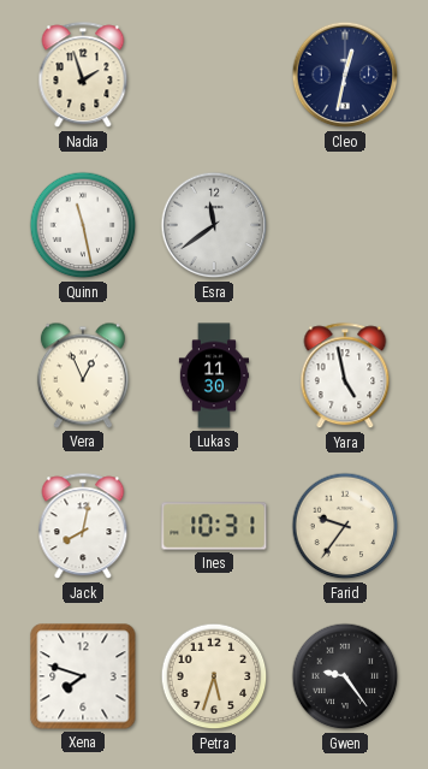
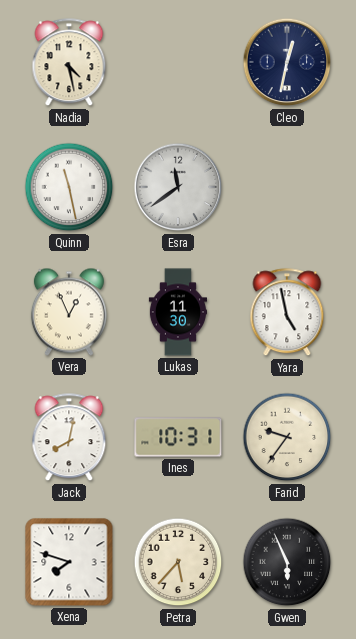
Nadia: 1:57 -> 4:28 (69, 63)
Petra: 5:33 -> 5:37 (178, 562)
Gwen: 9:24 -> 5:56 (287, 562)
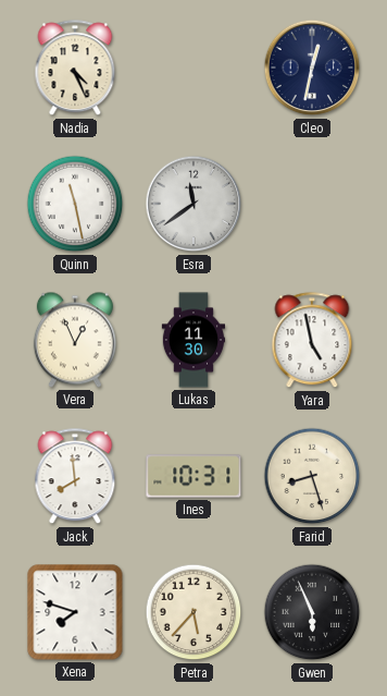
Nadia: 4:28 -> 4:26 (75, 69)
Jack: 8:02 -> 7:59 (75, 477)
Farid: 9:36 -> 8:27 (312, 476)
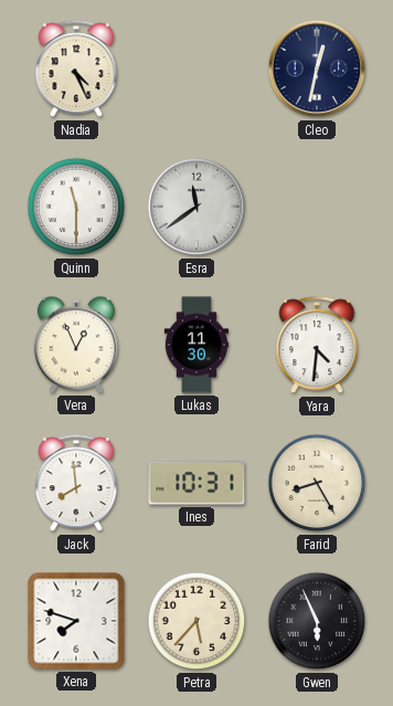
Quinn: 11:28 -> 11:30 (76, 207)
Yara: 4:58 -> 4:31 (317, 346)
Farid: 8:27 -> 8:25 (317, 483)
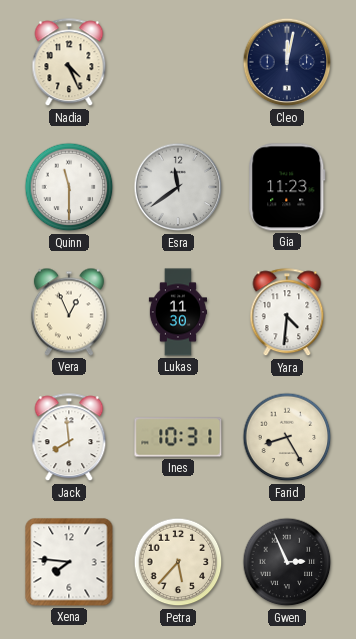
Cleo: 12:32 -> 12:02 (287, 62)
Gia: none -> 11:23 (287, 187)
Xena: 7:48 -> 7:46 (69, 562)
Gwen: 5:56 -> 2:56 (287, 562)
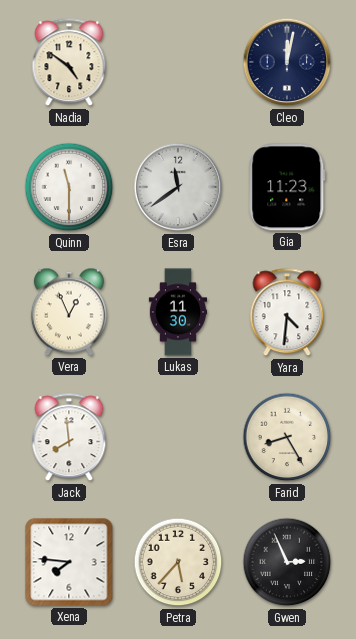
Nadia: 4:26 -> 4:51 (69, 63)
Ines: 10:31 -> none (178, 437)
